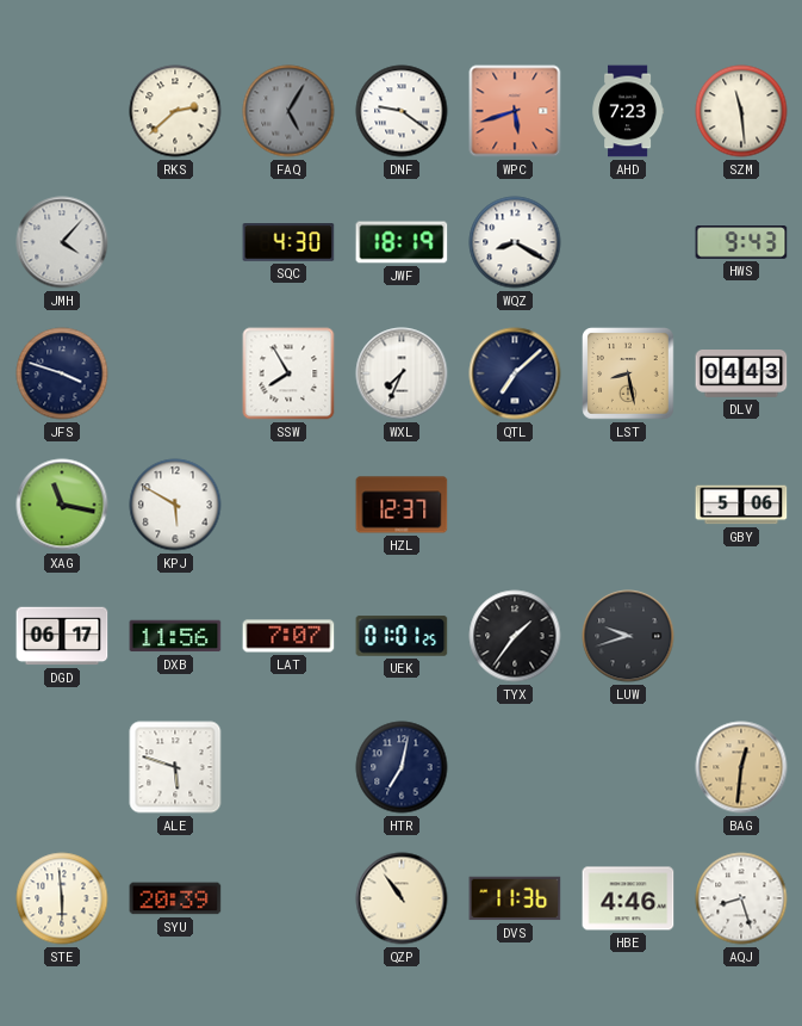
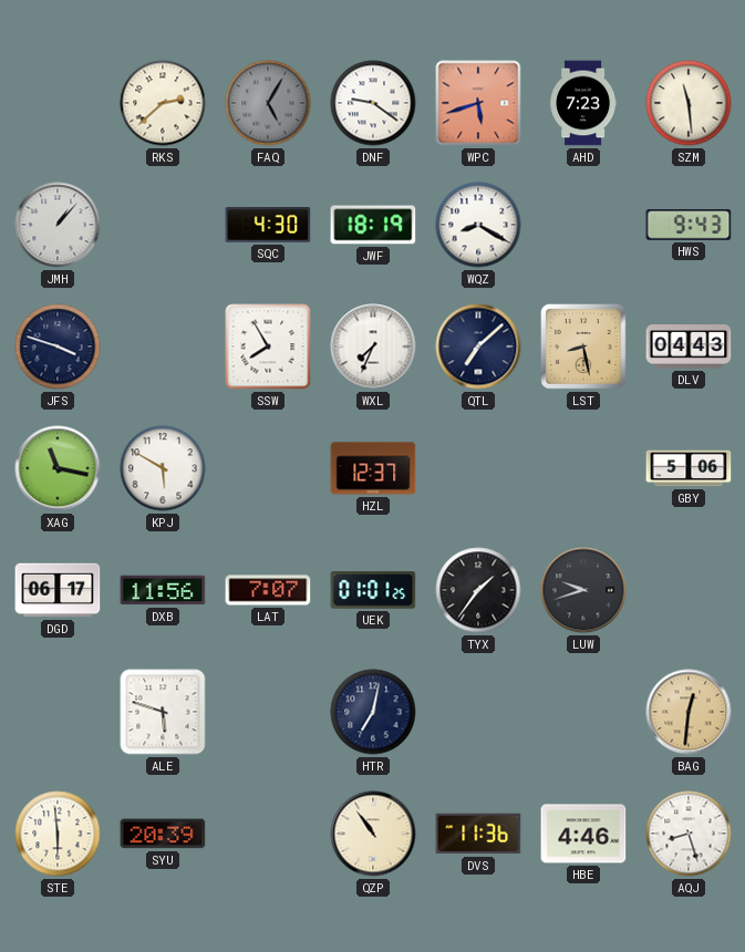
JMH: 4:07 -> 1:07 (58, 225)
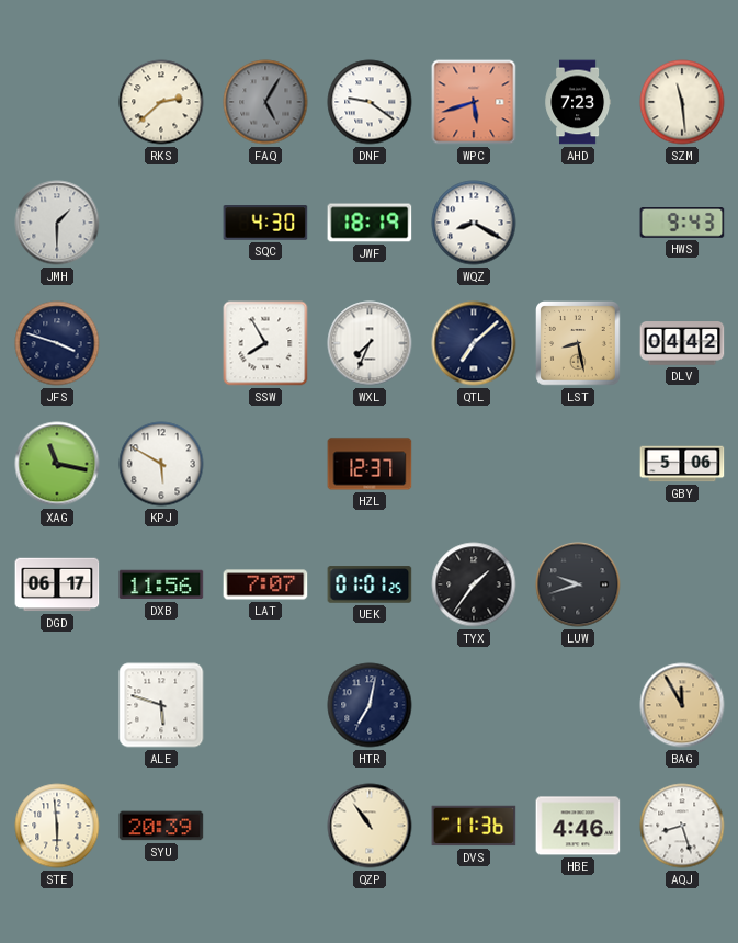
JMH: 1:07 -> 1:30 (57, 223)
DLV: 04:43 -> 04:42 (682, 344)
BAG: 12:31 -> 11:55 (682, 705)
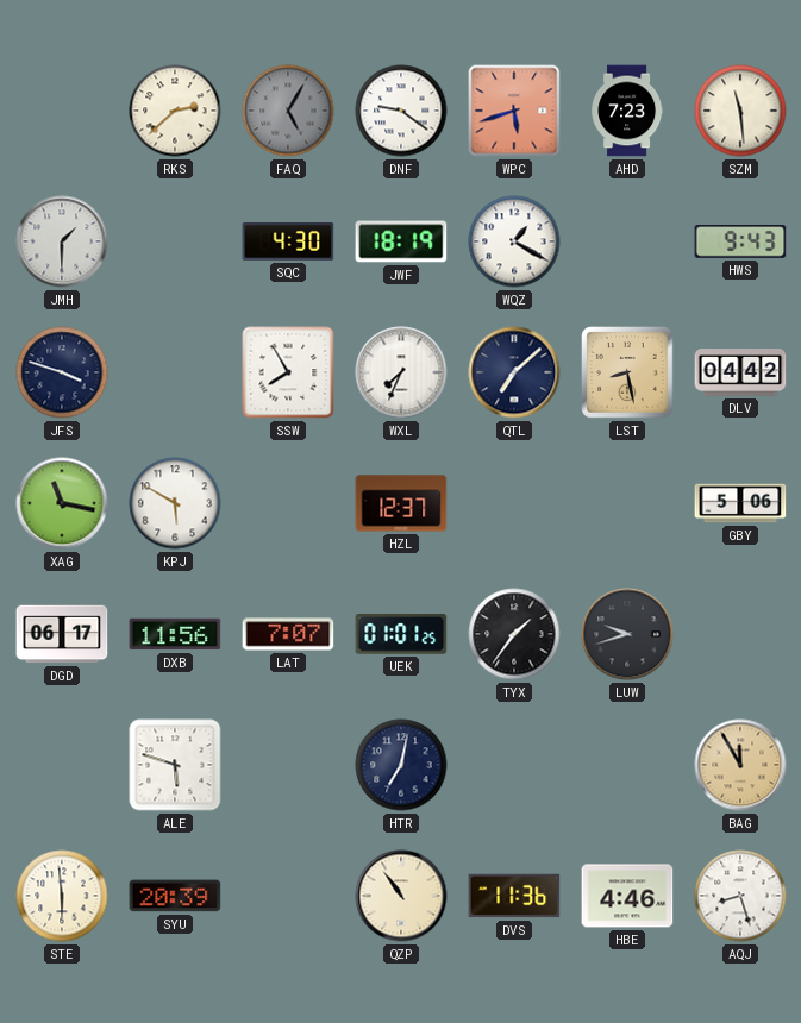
WQZ: 8:20 -> 1:20 (514, 241)
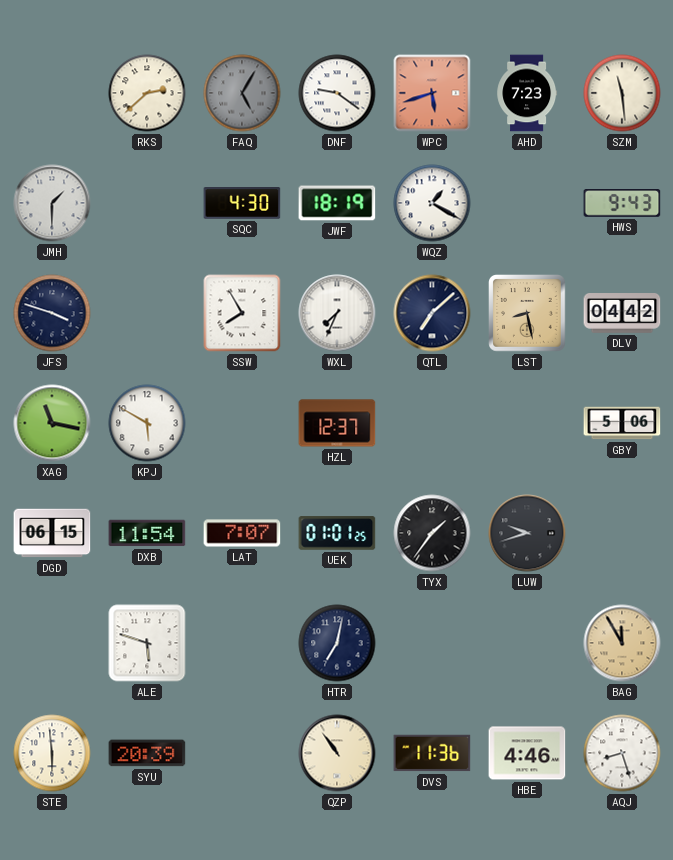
DGD: 06:17 -> 06:15 (52, 533)
DXB: 11:56 -> 11:54 (147, 533)
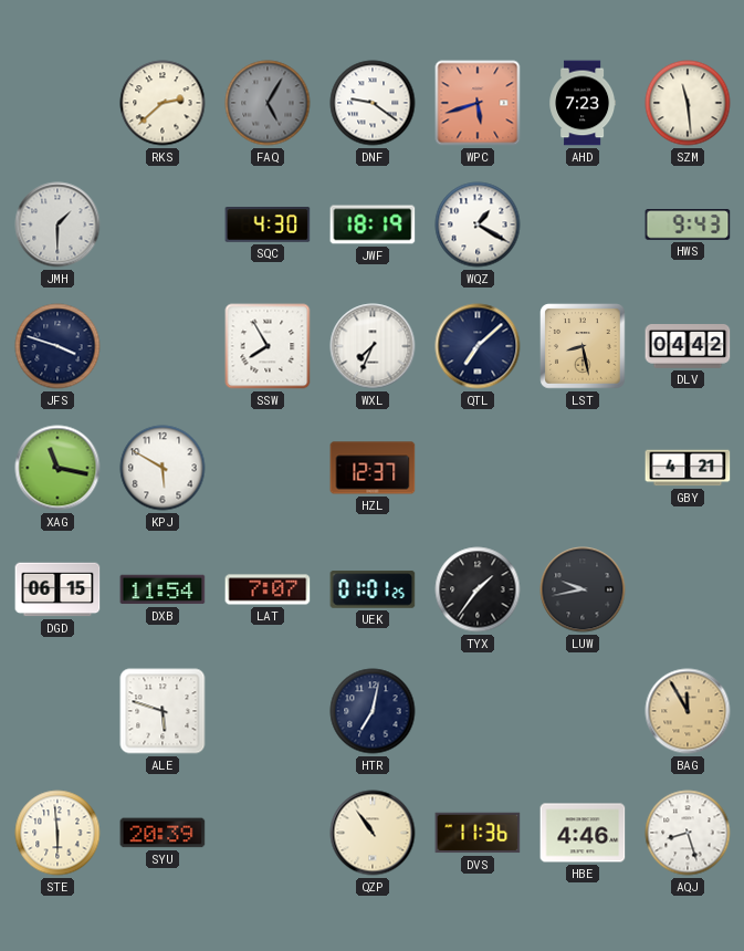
GBY: 5:06 -> 4:21 (688, 468)
LUW: 9:42 -> 9:43 (583, 589)
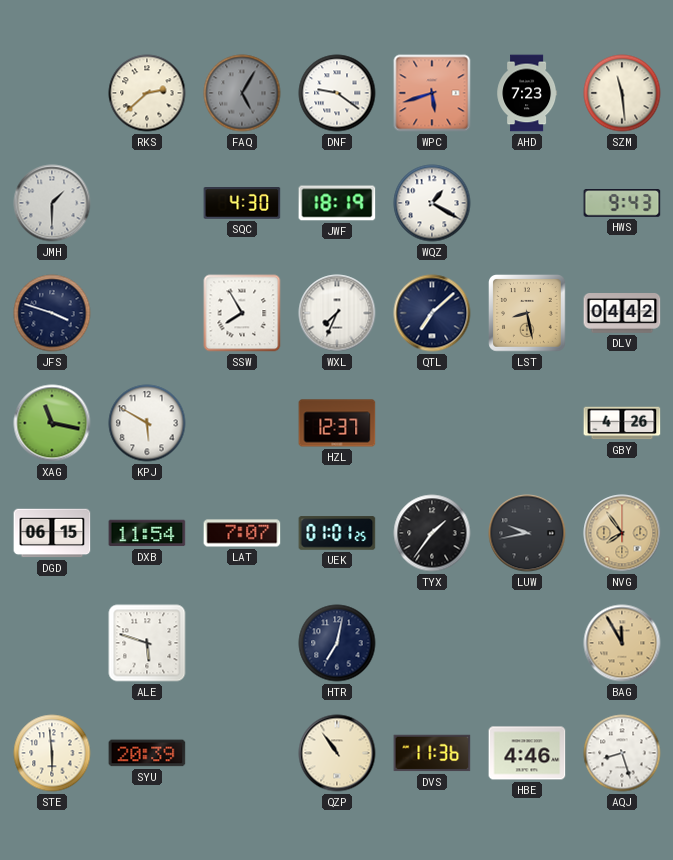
GBY: 4:21 -> 4:26 (622, 423)
NVG: none -> 7:54 (622, 533)
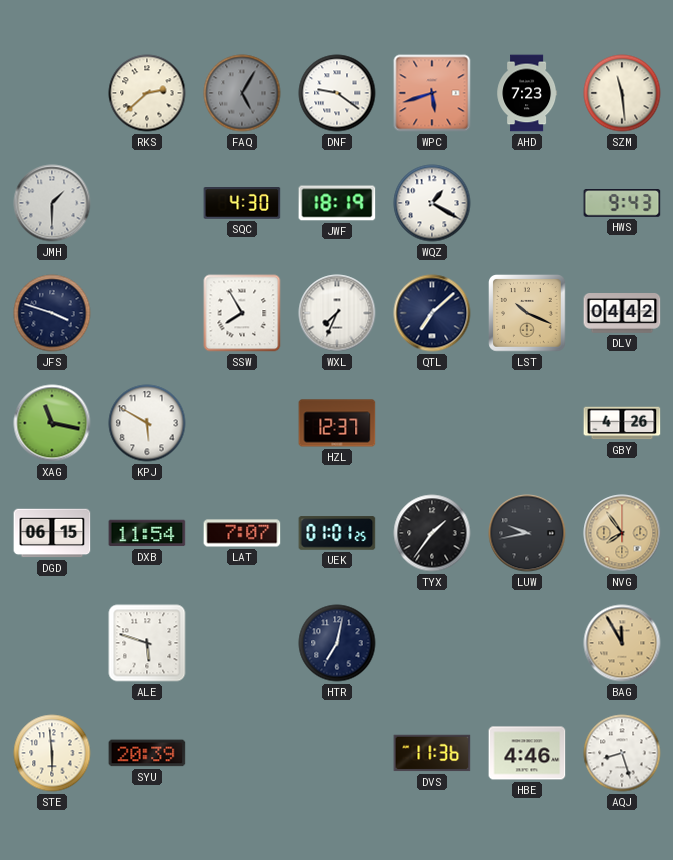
LST: 8:28 -> 10:19 (528, 314)
QZP: 10:54 -> none (337, 753)
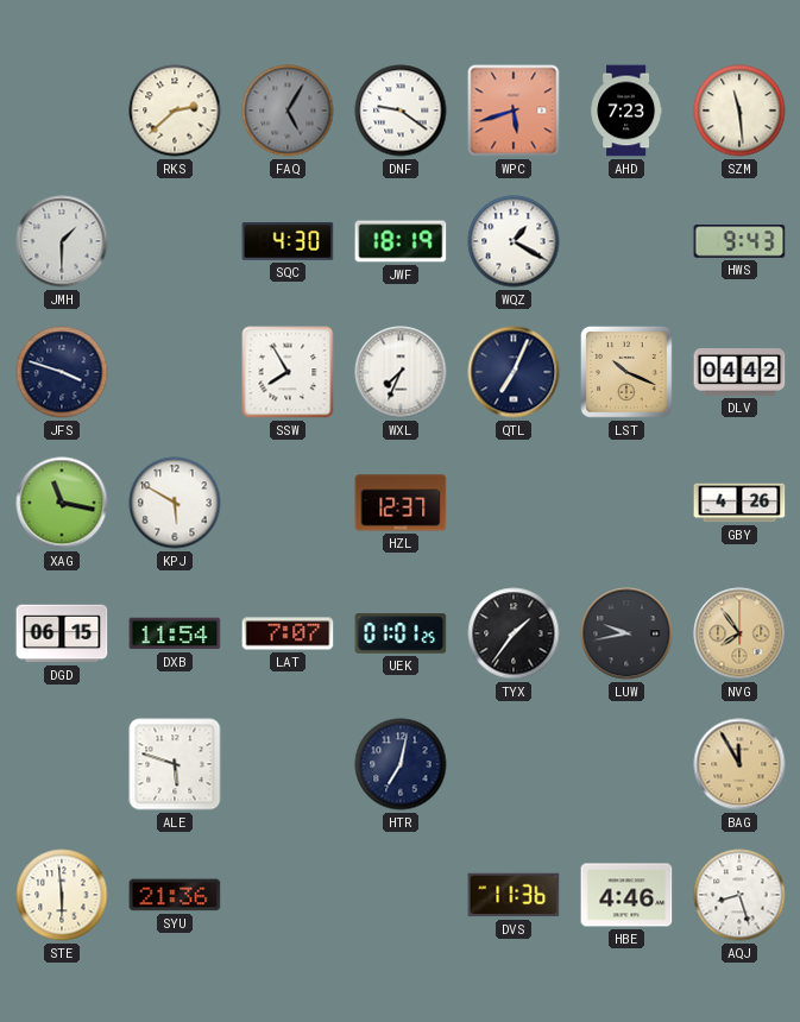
QTL: 7:08 -> 7:04 (514, 372)
SYU: 20:39 -> 21:36 (175, 895)
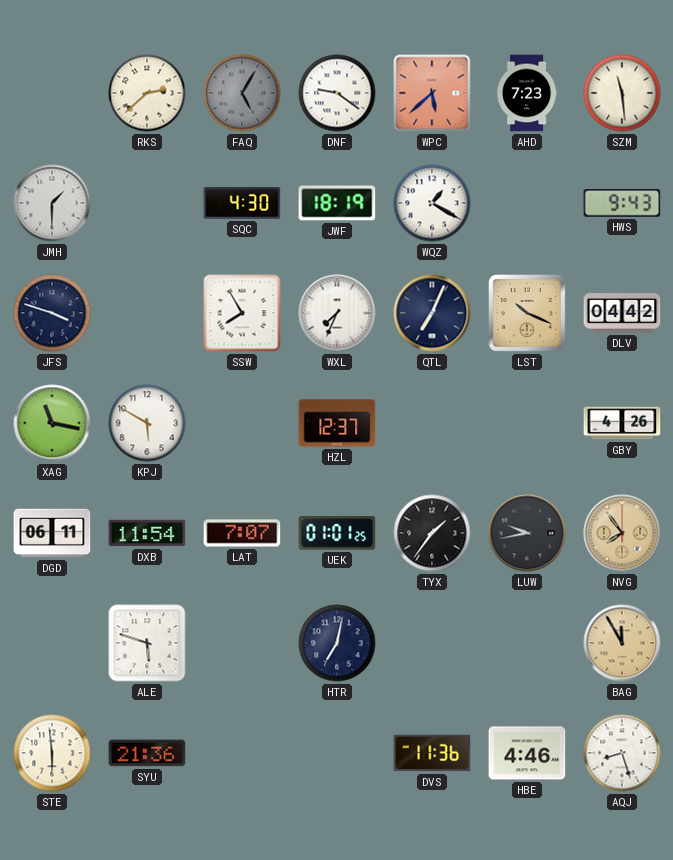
WPC: 5:42 -> 5:38 (432, 93)
DGD: 06:15 -> 06:11 (52, 533)
